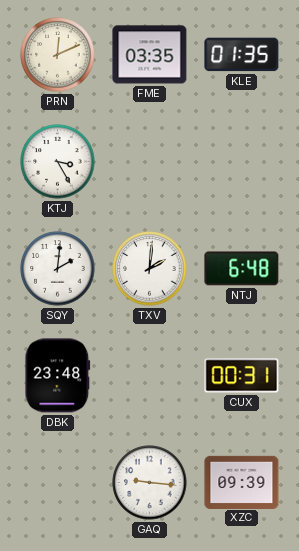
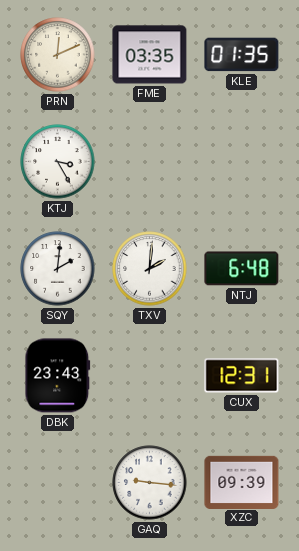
DBK: 23:48 -> 23:43 (58, 376)
CUX: 00:31 -> 12:31 (242, 376)
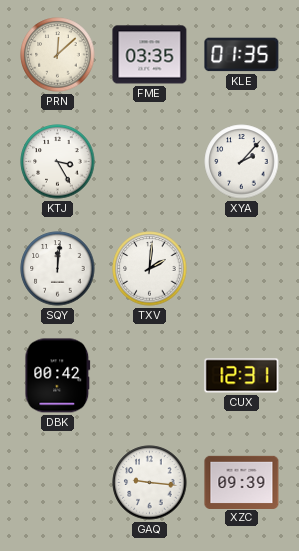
PRN: 12:11 -> 12:08 (58, 55)
XYA: none -> 2:07 (242, 162)
SQY: 2:01 -> 12:01 (58, 269)
NTJ: 6:48 -> none (242, 269)
DBK: 23:43 -> 00:42 (58, 376)
